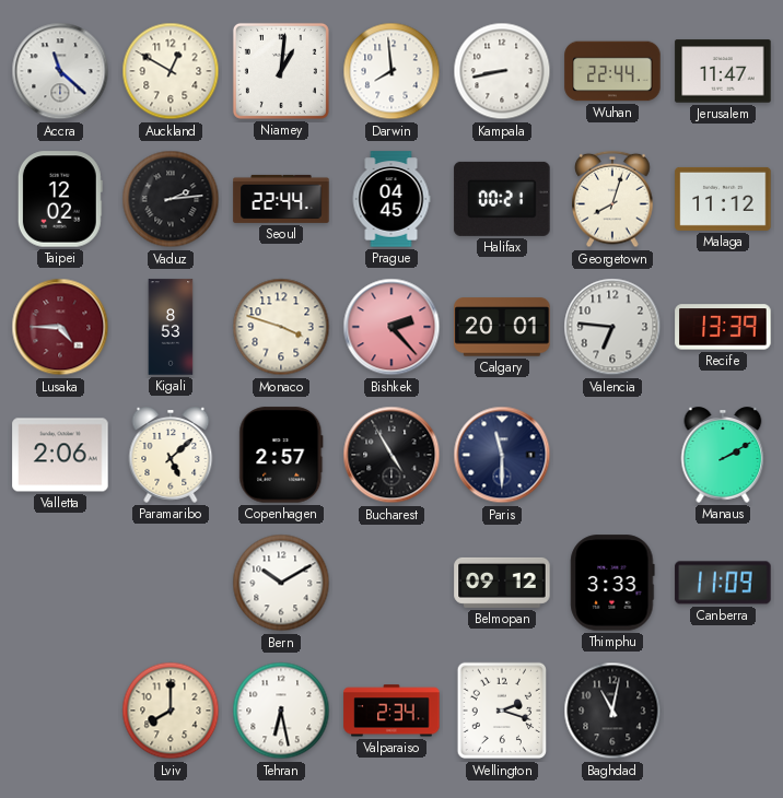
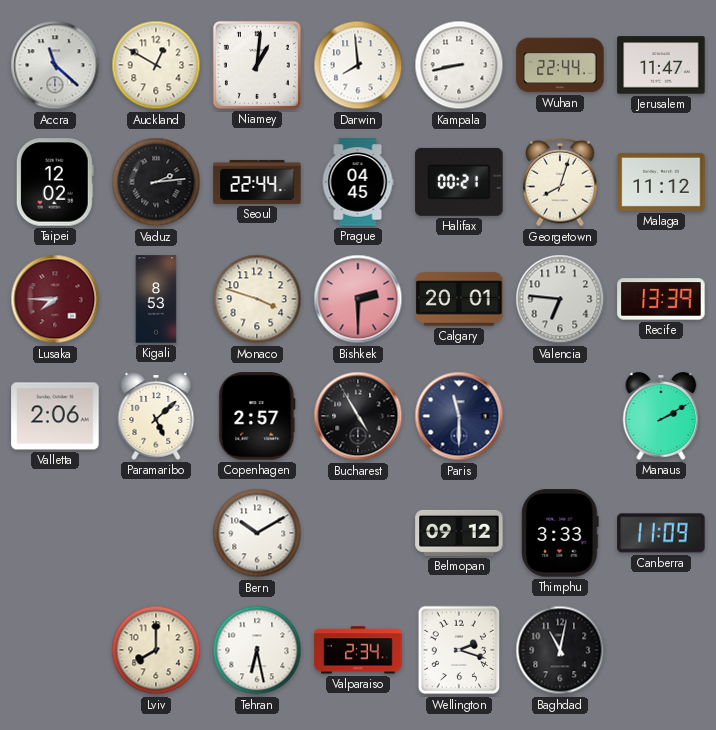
Lusaka: 4:45 -> 7:45 (55, 299)
Bishkek: 2:23 -> 2:30 (358, 299)
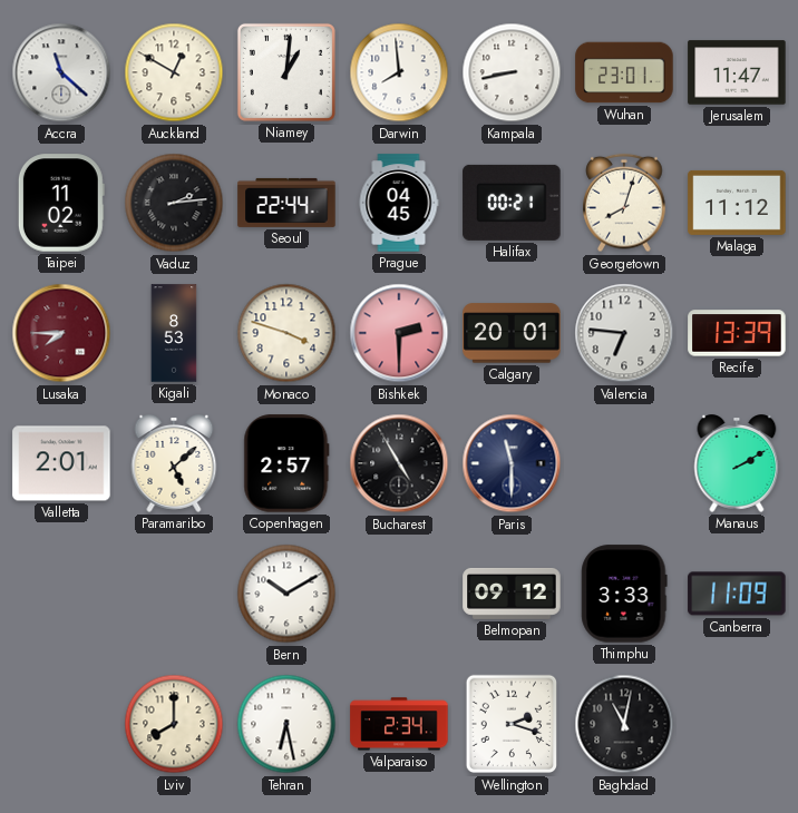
Wuhan: 22:44 -> 23:01 (624, 72)
Taipei: 12:02 -> 11:02 (61, 203)
Valletta: 2:06 -> 2:01 (61, 463)
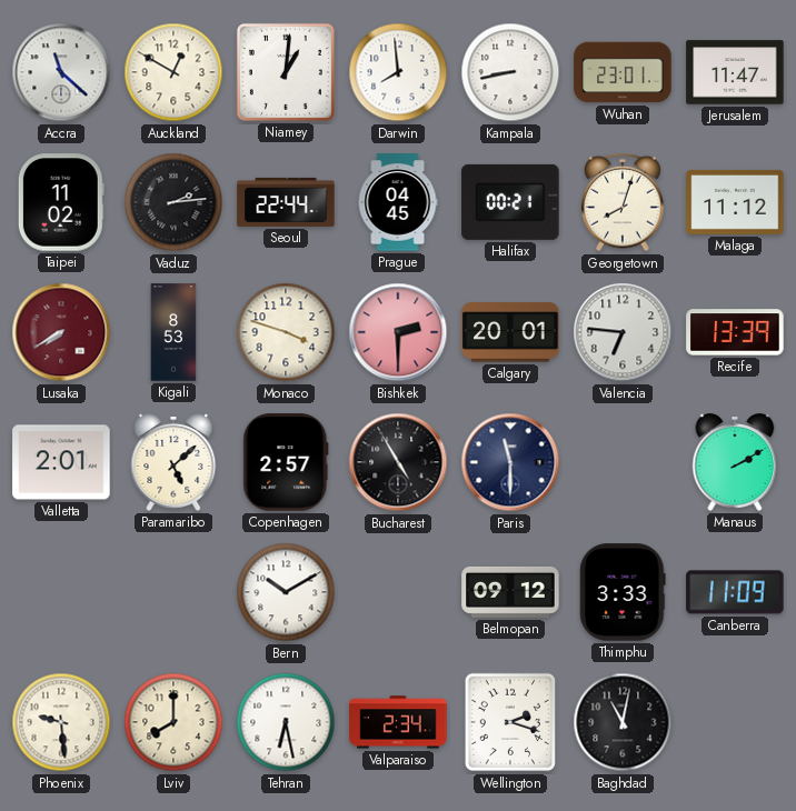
Lusaka: 7:45 -> 7:40 (61, 332)
Phoenix: none -> 9:29 (61, 722)
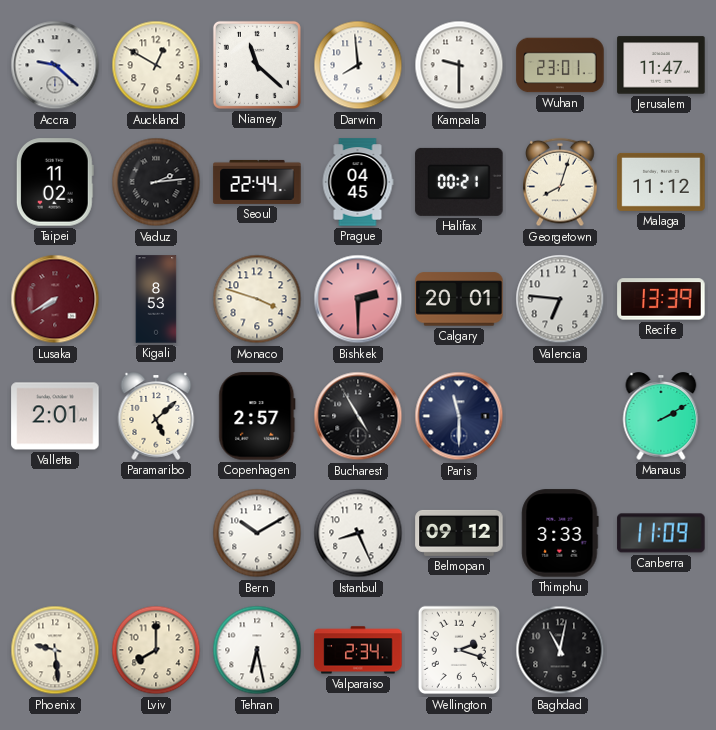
Accra: 11:22 -> 9:22 (55, 65)
Niamey: 1:01 -> 11:22 (257, 65)
Kampala: 8:43 -> 9:30 (459, 65)
Istanbul: none -> 8:26 (358, 533)
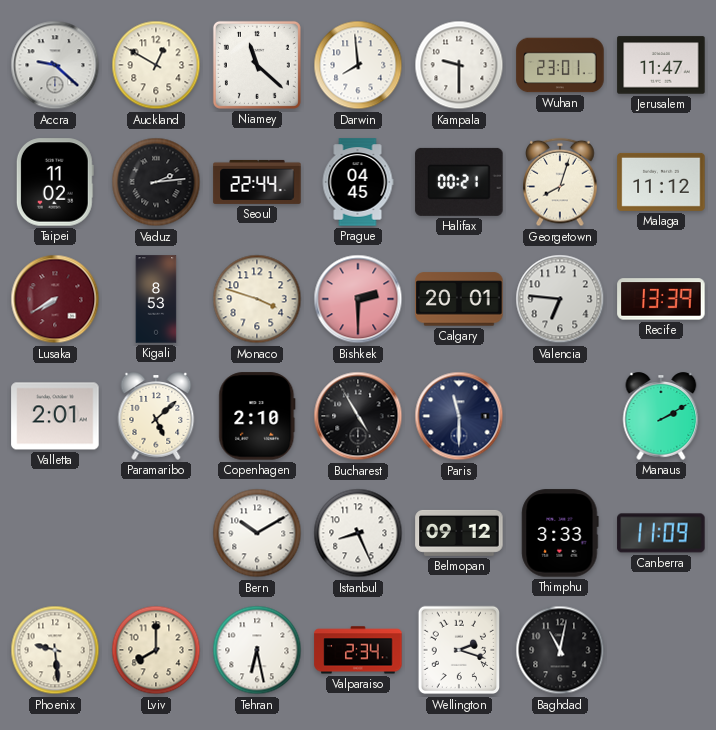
Copenhagen: 2:57 -> 2:10 (257, 416)
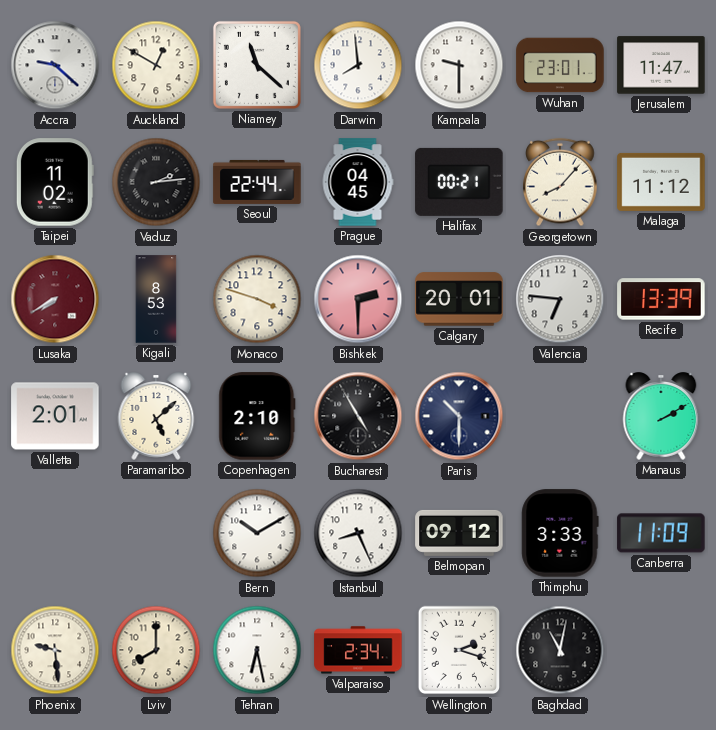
Georgetown: 8:03 -> 8:07 (560, 182)
Paris: 11:30 -> 10:30 (459, 416)
